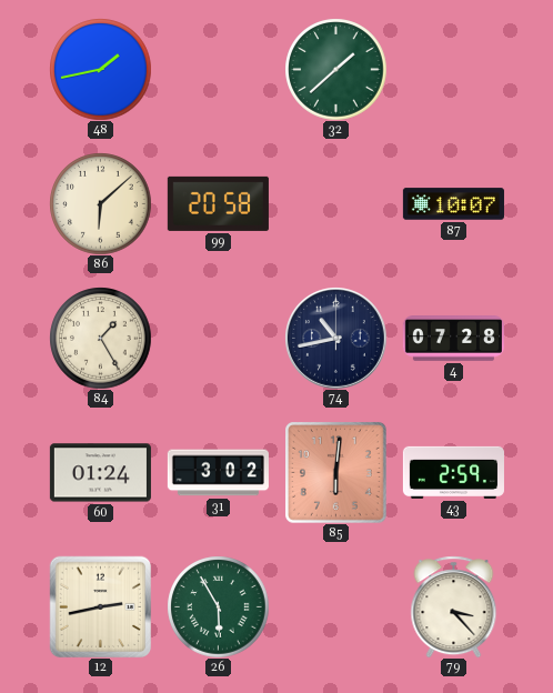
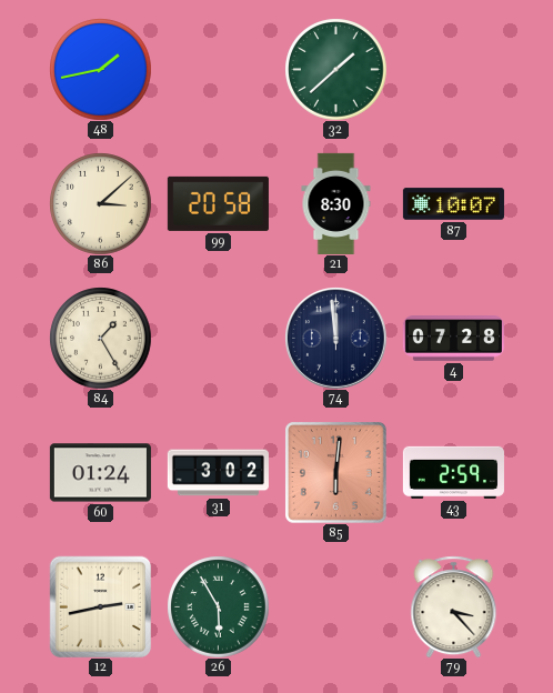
86: 6:08 -> 3:08 (100, 203)
21: none -> 8:30 (336, 203)
74: 10:43 -> 11:59 (336, 339)
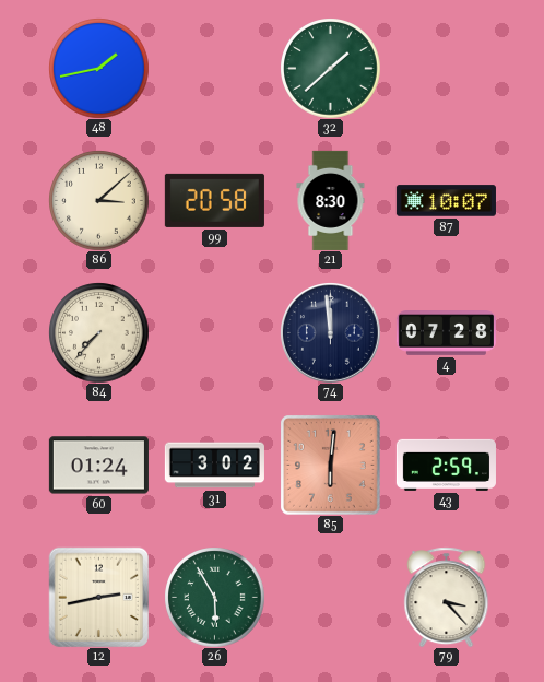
84: 1:25 -> 7:37 (98, 332)
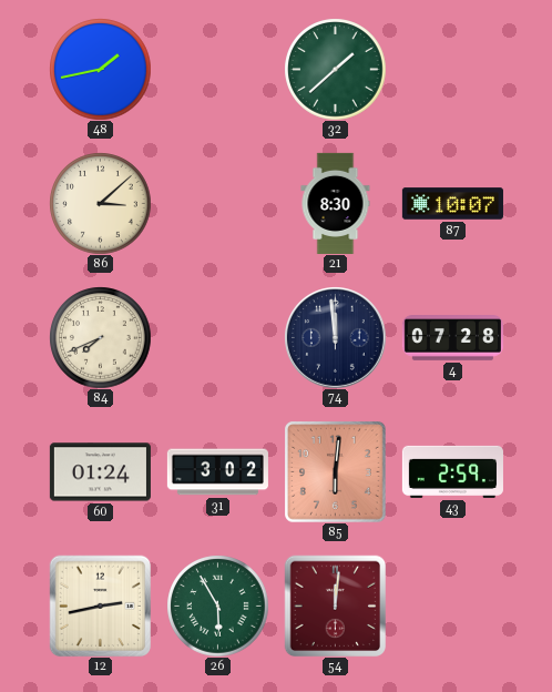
99: 20:58 -> none (214, 200)
84: 7:37 -> 7:41 (100, 337)
54: none -> 12:01 (335, 605)
79: 3:23 -> none (447, 597)
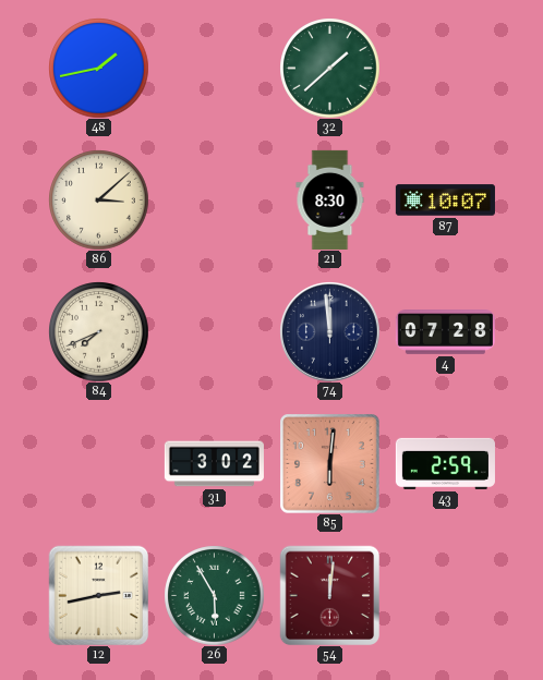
60: 01:24 -> none (100, 472)
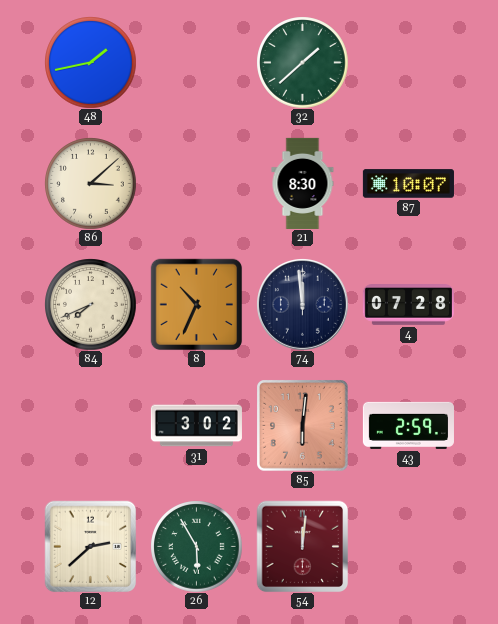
8: none -> 10:34 (196, 304)
12: 2:43 -> 2:38 (90, 546)
